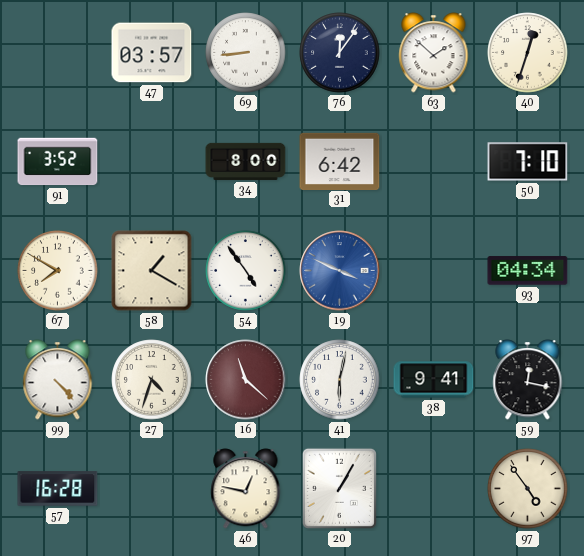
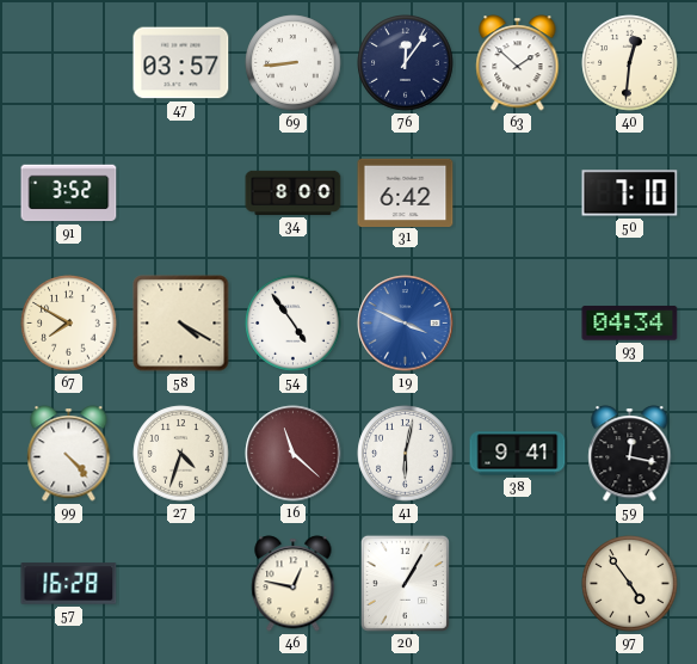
40: 12:33 -> 12:31 (630, 63)
58: 1:20 -> 4:20 (181, 324)
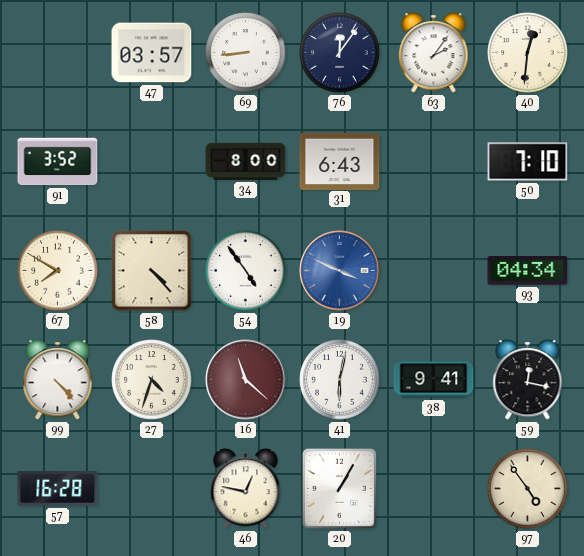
63: 1:52 -> 2:06 (434, 53)
31: 6:42 -> 6:43 (340, 161)
58: 4:20 -> 4:23 (152, 271)
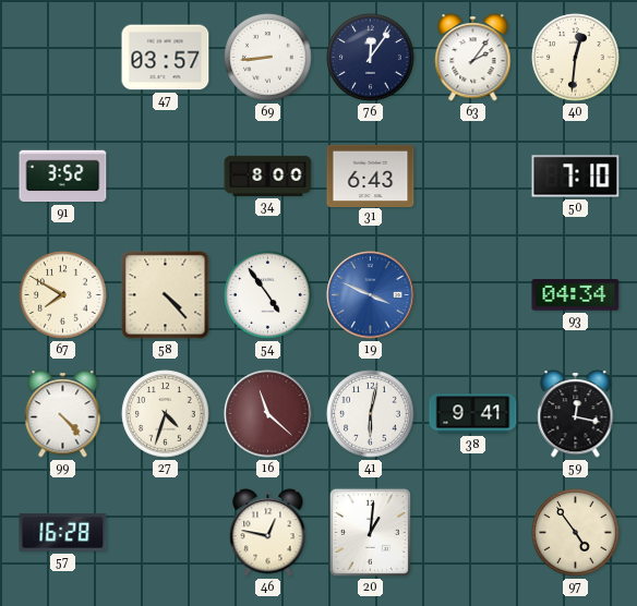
20: 1:05 -> 1:01 (370, 532)
